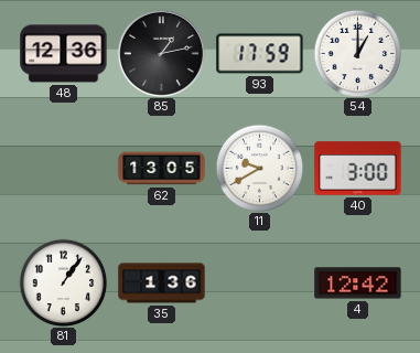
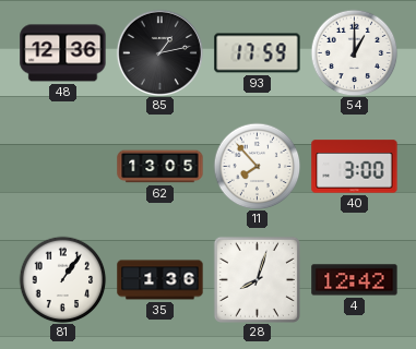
11: 9:40 -> 7:53 (257, 166)
28: none -> 8:03 (257, 279)
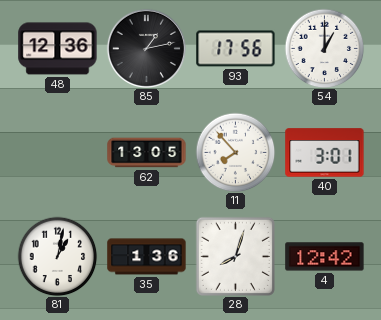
93: 17:59 -> 17:56 (236, 49)
40: 3:00 -> 3:01 (325, 153)
81: 1:06 -> 1:02 (57, 256)
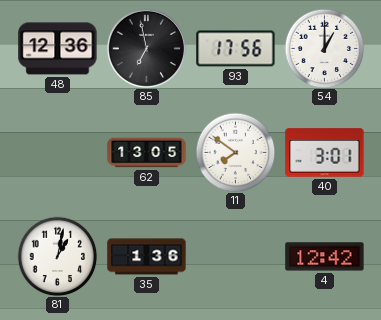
85: 1:13 -> 6:58 (146, 48)
11: 7:53 -> 7:51 (235, 152)
28: 8:03 -> none (235, 256)
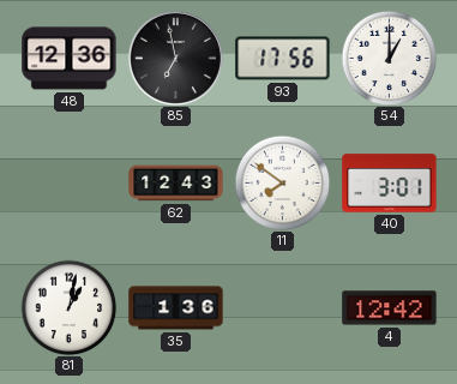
62: 13:05 -> 12:43 (176, 184)
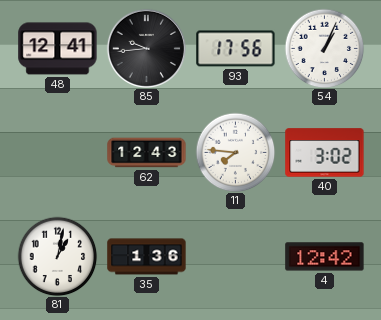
48: 12:36 -> 12:41 (58, 49)
85: 6:58 -> 9:44 (146, 48)
54: 1:00 -> 1:04 (324, 48)
11: 7:51 -> 7:46 (235, 152)
40: 3:01 -> 3:02 (325, 153)
